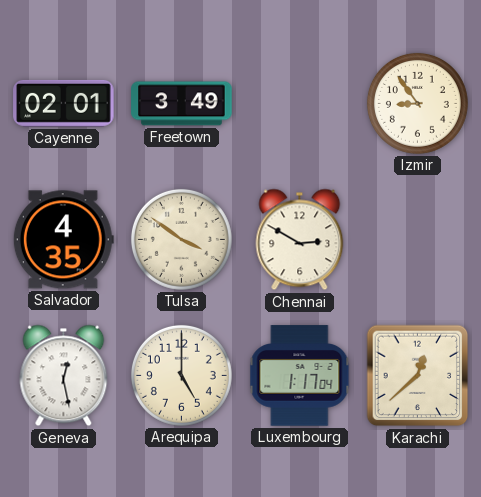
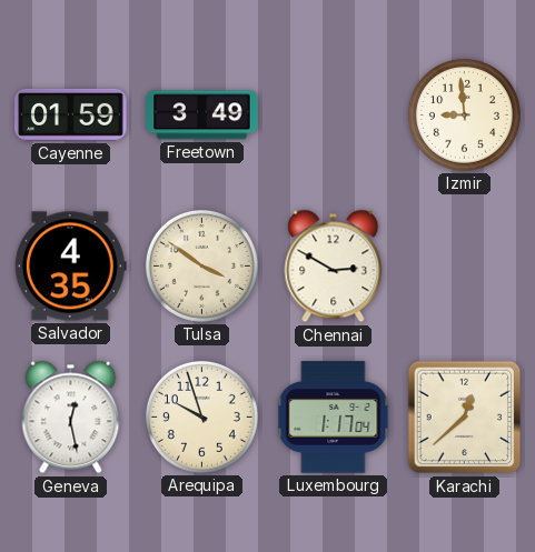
Cayenne: 02:01 -> 01:59 (71, 114)
Izmir: 8:54 -> 8:59 (464, 114)
Arequipa: 5:00 -> 9:57 (201, 416)
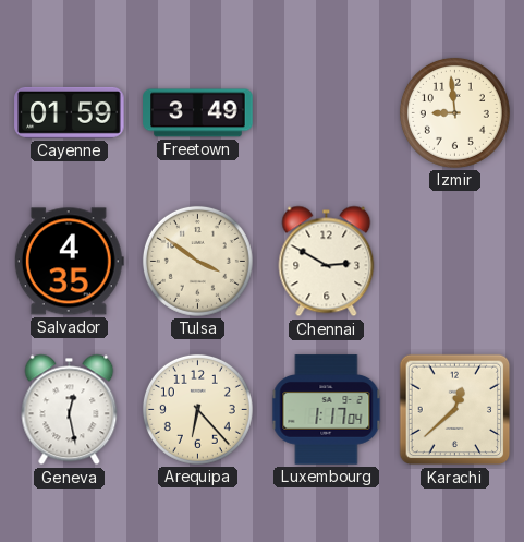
Arequipa: 9:57 -> 6:23 (197, 409)
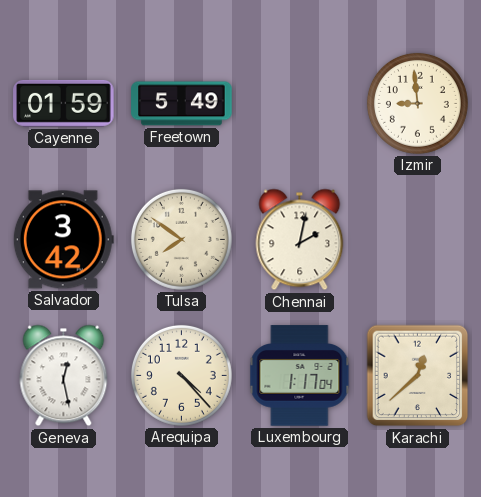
Freetown: 3:49 -> 5:49 (182, 104)
Salvador: 4:35 -> 3:42 (63, 240)
Tulsa: 3:51 -> 7:51 (181, 239)
Chennai: 2:50 -> 2:02 (300, 240)
Arequipa: 6:23 -> 4:23 (181, 375)
